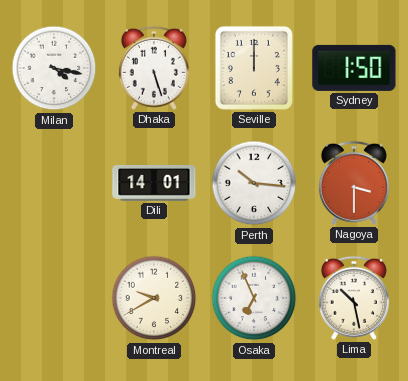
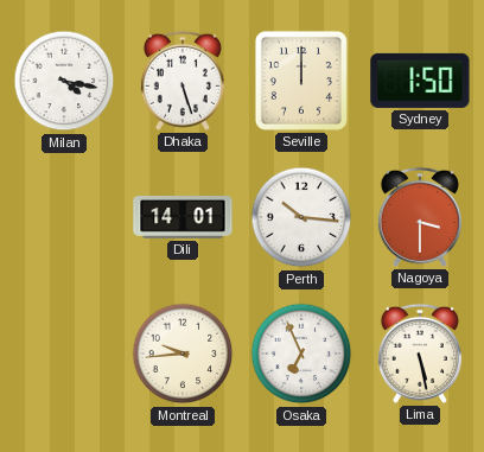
Montreal: 9:40 -> 9:44 (183, 354)
Lima: 10:28 -> 5:28 (420, 354)
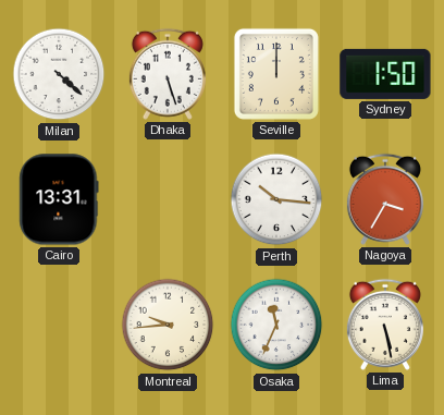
Milan: 4:17 -> 4:22 (59, 74)
Cairo: none -> 13:31 (59, 199)
Dili: 14:01 -> none (183, 218)
Nagoya: 3:30 -> 3:35 (385, 199)
Osaka: 6:56 -> 11:34 (276, 325)
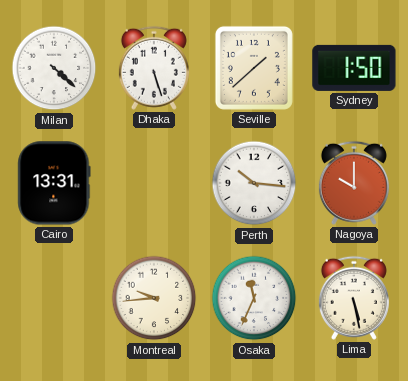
Seville: 12:00 -> 1:38 (254, 68)
Nagoya: 3:35 -> 10:00 (354, 183)
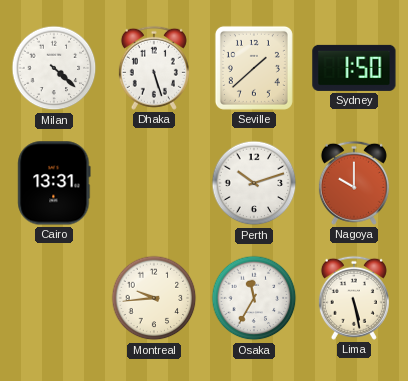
Perth: 10:16 -> 10:12 (254, 183)
Osaka: 11:34 -> 11:35 (254, 298)
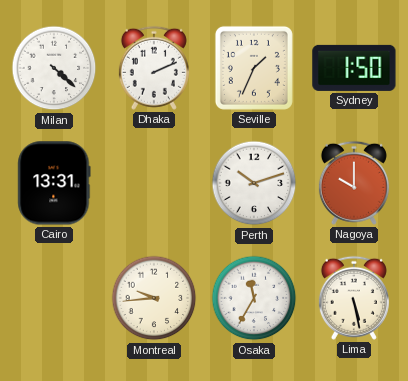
Dhaka: 5:27 -> 2:11 (154, 68)
Seville: 1:38 -> 1:34 (254, 68)
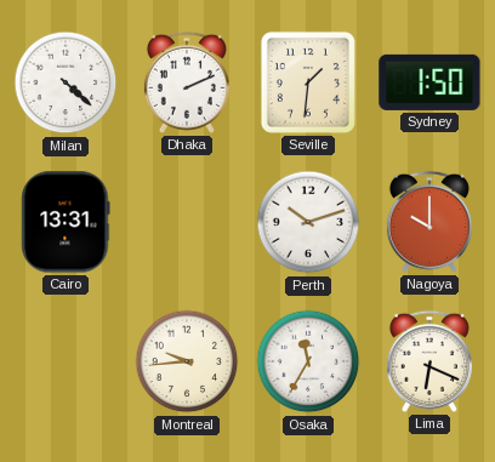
Seville: 1:34 -> 1:31 (308, 82)
Lima: 5:28 -> 6:19 (429, 361)
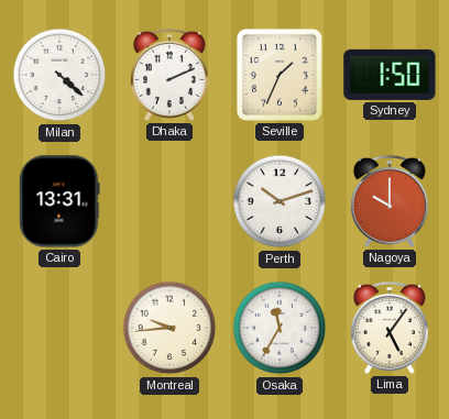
Seville: 1:31 -> 1:34 (280, 75)
Lima: 6:19 -> 5:06 (390, 328)
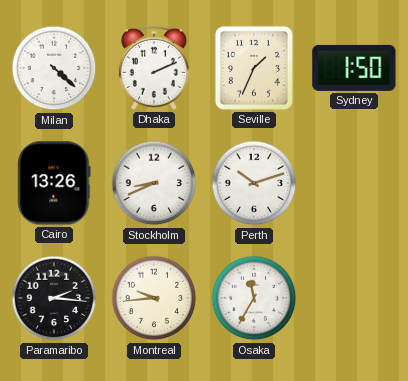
Cairo: 13:31 -> 13:26 (54, 183)
Stockholm: none -> 8:41 (154, 183)
Nagoya: 10:00 -> none (390, 201)
Paramaribo: none -> 2:16 (54, 298)
Lima: 5:06 -> none (390, 328)
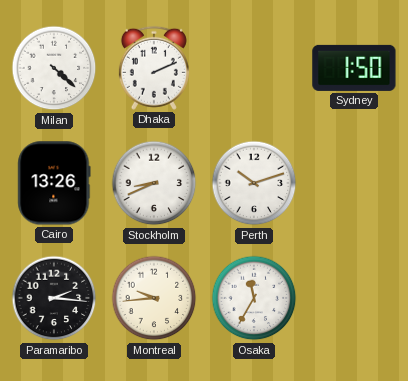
Seville: 1:34 -> none (254, 68)
